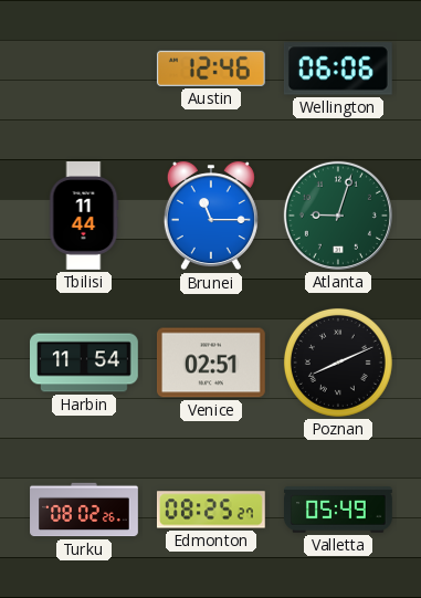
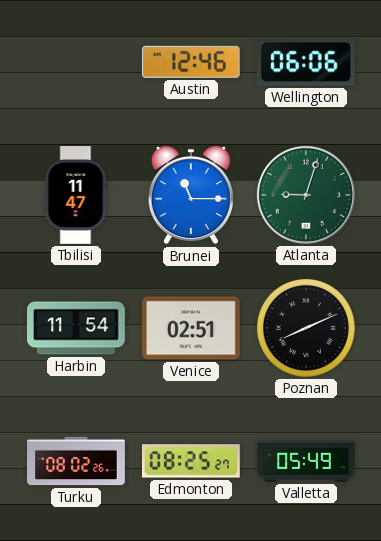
Tbilisi: 11:44 -> 11:47 (76, 196)
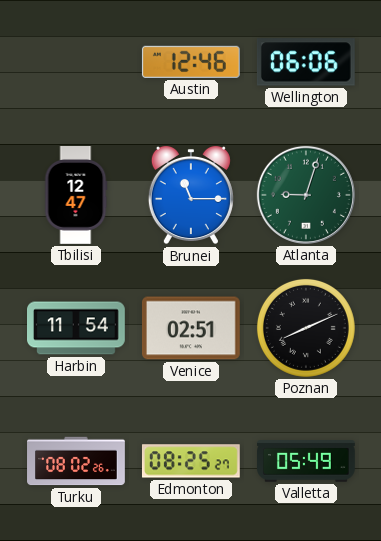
Tbilisi: 11:47 -> 12:47 (76, 196)
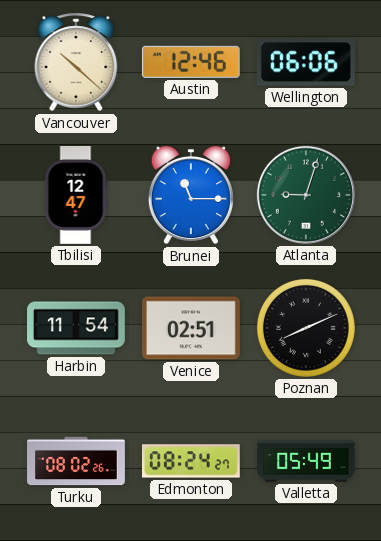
Vancouver: none -> 10:22 (76, 62)
Edmonton: 08:25 -> 08:24 (191, 461)
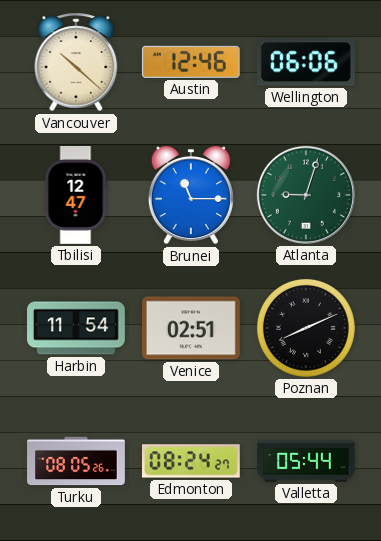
Turku: 08:02 -> 08:05 (76, 461)
Valletta: 05:49 -> 05:44 (307, 461)
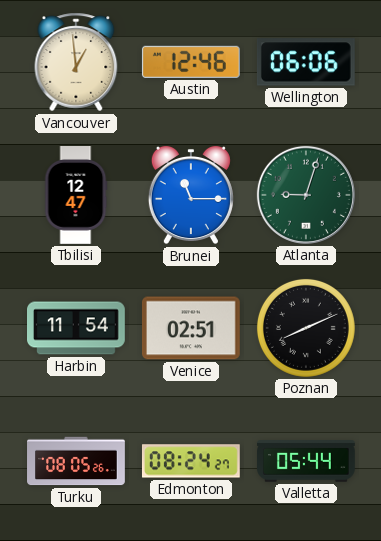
Vancouver: 10:22 -> 12:59 (76, 62)
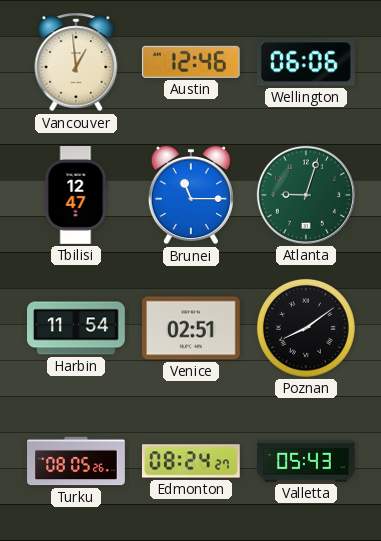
Poznan: 8:11 -> 8:09 (306, 328)
Valletta: 05:44 -> 05:43 (307, 461)
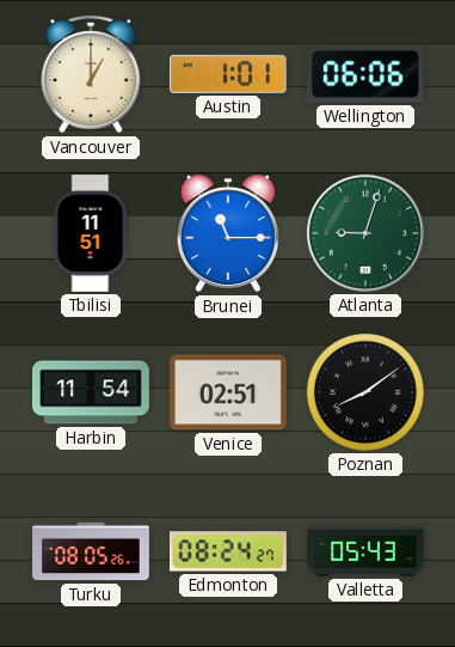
Vancouver: 12:59 -> 1:00 (91, 74)
Austin: 12:46 -> 1:01 (228, 74)
Tbilisi: 12:47 -> 11:51 (91, 234)
